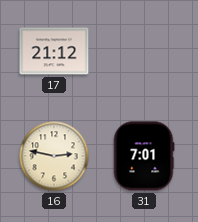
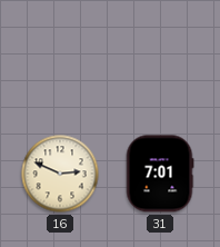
17: 21:12 -> none (54, 51)
16: 2:47 -> 2:49 (60, 174)
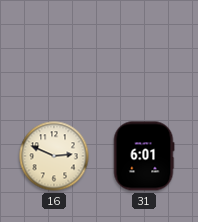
31: 7:01 -> 6:01 (144, 156)
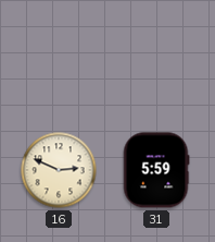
31: 6:01 -> 5:59 (156, 170)
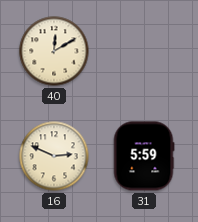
40: none -> 12:10 (54, 51)
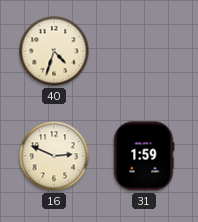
40: 12:10 -> 4:33 (54, 51)
31: 5:59 -> 1:59 (144, 156)
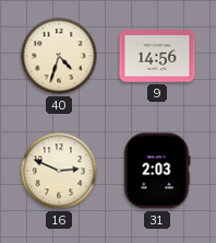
9: none -> 14:56 (157, 56)
31: 1:59 -> 2:03 (157, 171)
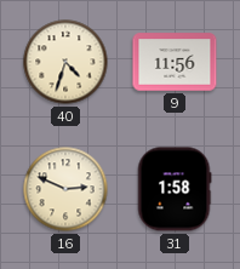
9: 14:56 -> 11:56 (175, 62)
31: 2:03 -> 1:58 (175, 189)
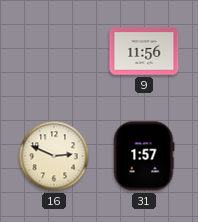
40: 4:33 -> none (65, 62)
31: 1:58 -> 1:57 (144, 156)
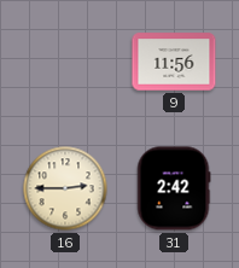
16: 2:49 -> 2:45 (65, 188)
31: 1:57 -> 2:42 (174, 188)
